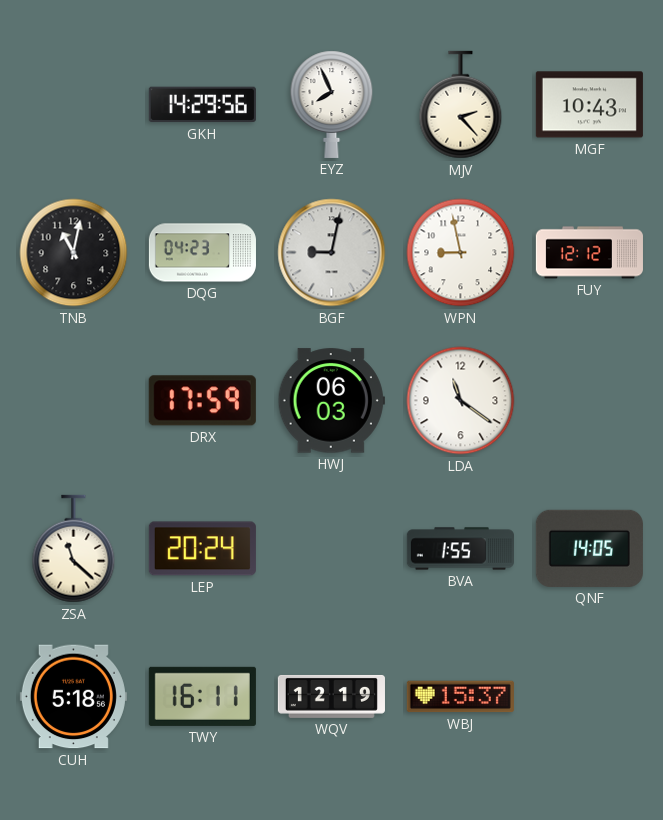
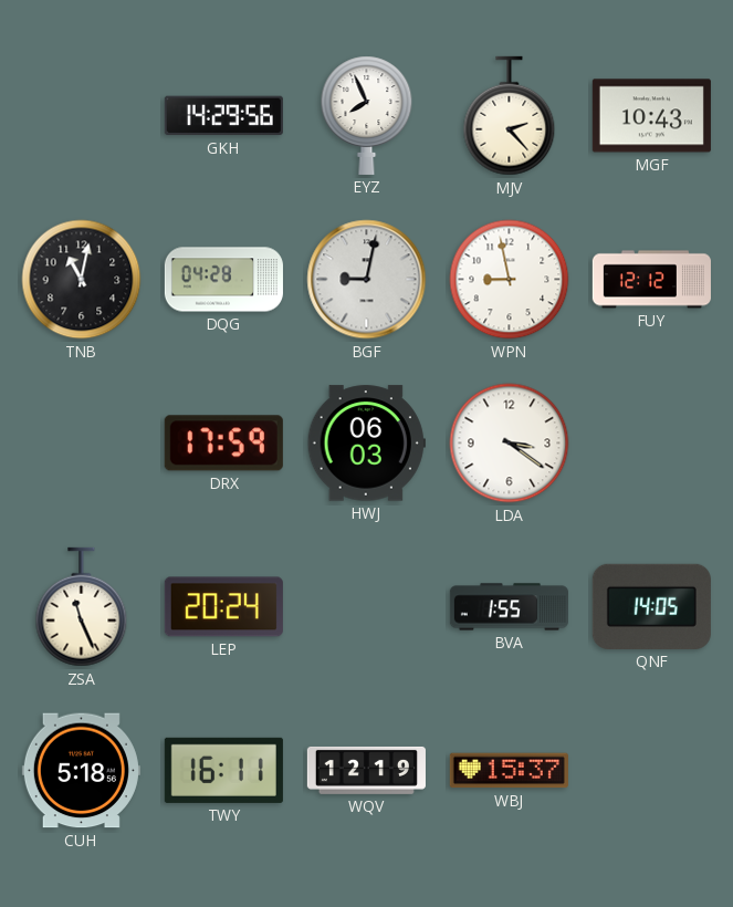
DQG: 04:23 -> 04:28 (223, 280)
LDA: 11:21 -> 3:21 (510, 444)
ZSA: 11:22 -> 11:26 (82, 607)
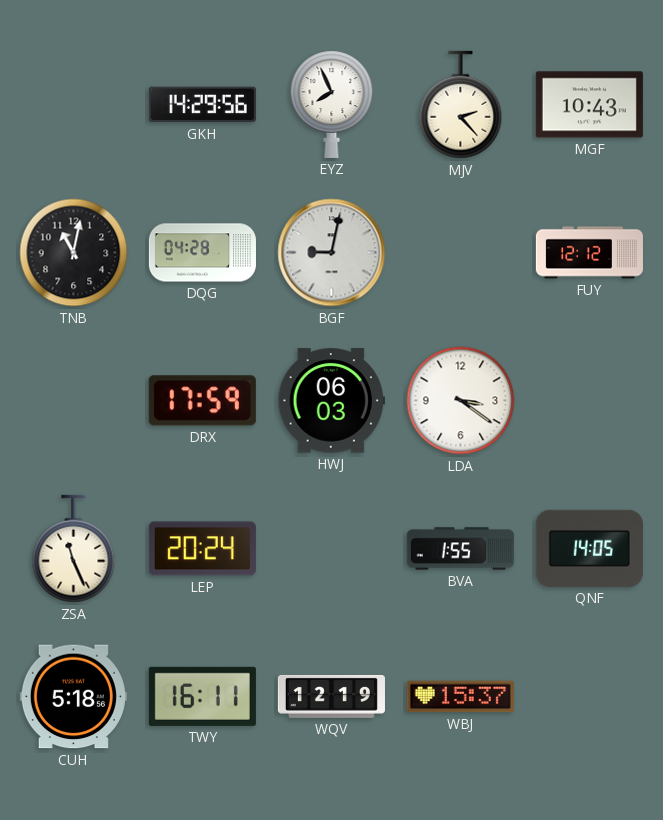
WPN: 8:58 -> none (510, 280)
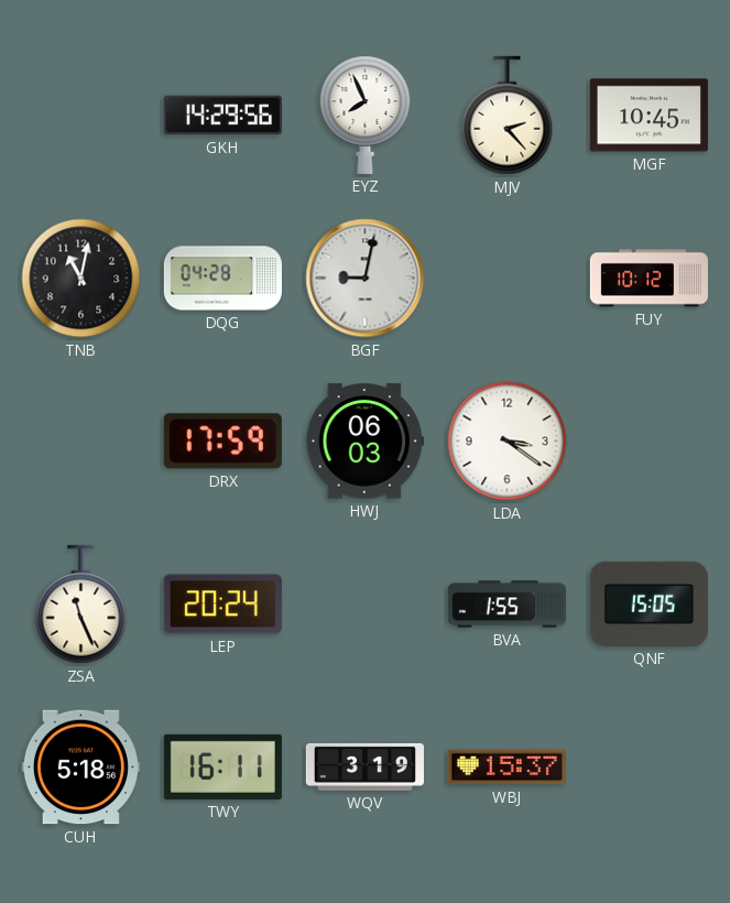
MGF: 10:43 -> 10:45 (649, 116)
FUY: 12:12 -> 10:12 (649, 279)
QNF: 14:05 -> 15:05 (649, 603)
WQV: 12:19 -> 3:19 (364, 766)
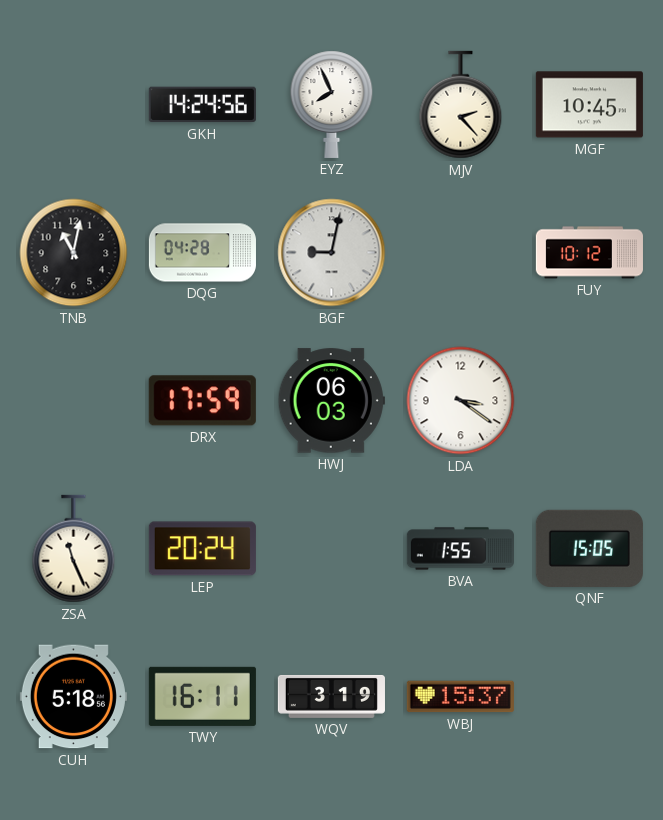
GKH: 14:29 -> 14:24 (202, 105)
